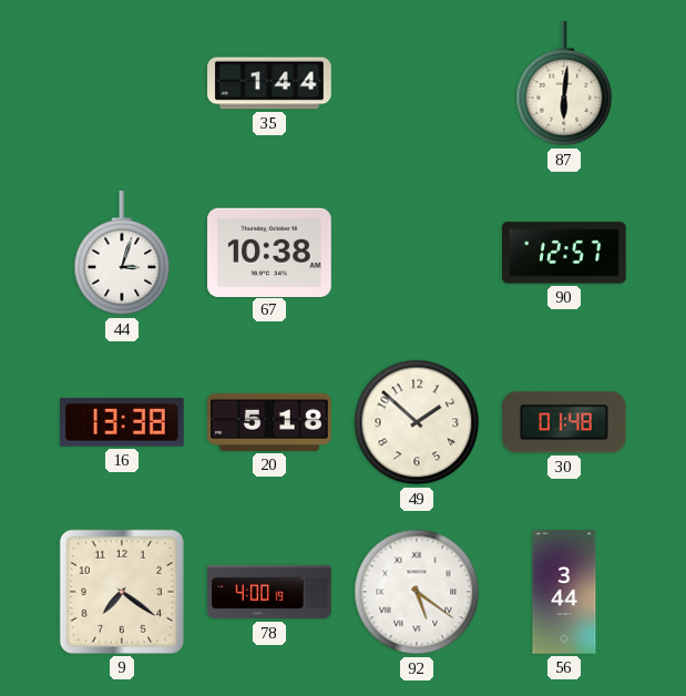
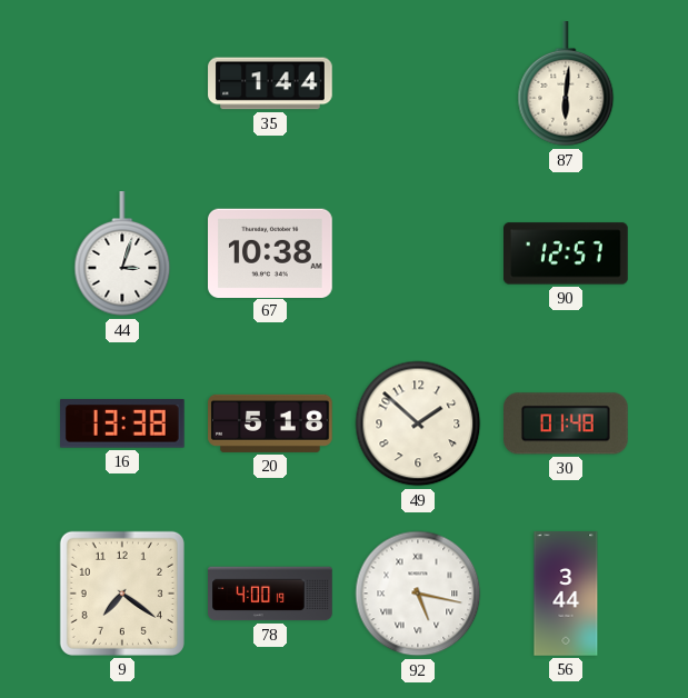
92: 5:21 -> 5:17 (418, 594)
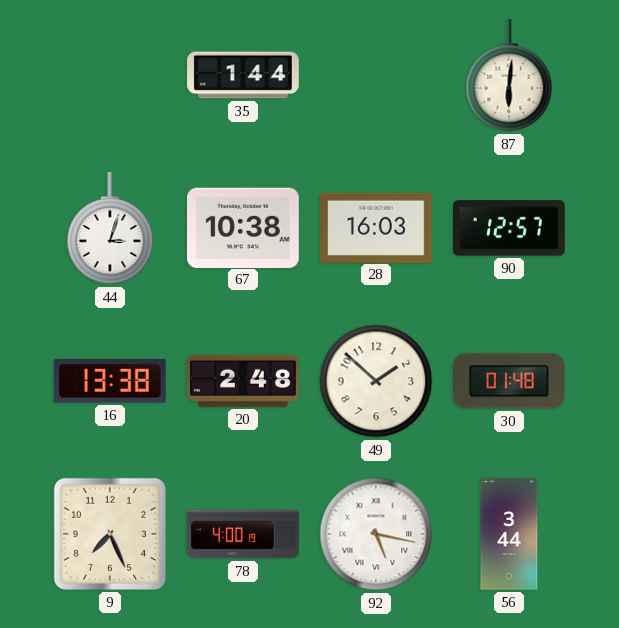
28: none -> 16:03 (376, 227)
20: 5:18 -> 2:48 (243, 381)
9: 7:21 -> 7:26 (110, 534)
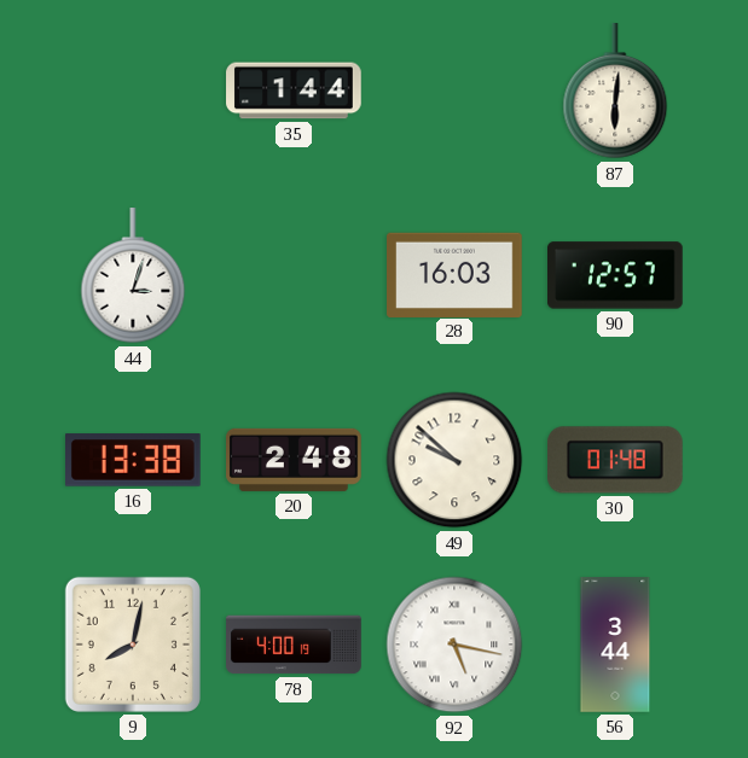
67: 10:38 -> none (244, 227)
49: 1:52 -> 9:52 (454, 460)
9: 7:26 -> 8:02 (133, 645)
